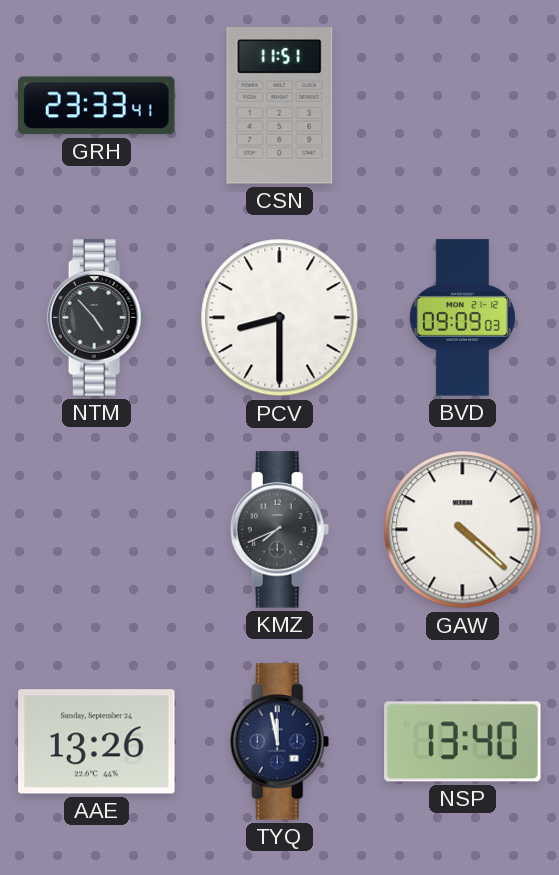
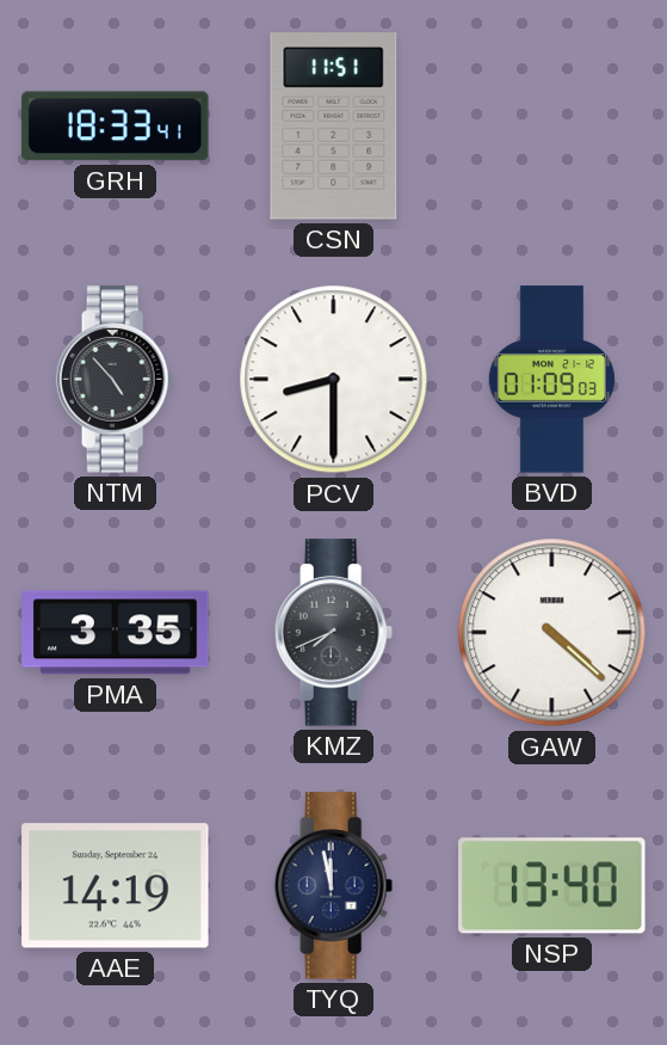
GRH: 23:33 -> 18:33 (116, 127)
BVD: 09:09 -> 01:09 (551, 380)
PMA: none -> 3:35 (116, 633)
AAE: 13:26 -> 14:19 (116, 886)
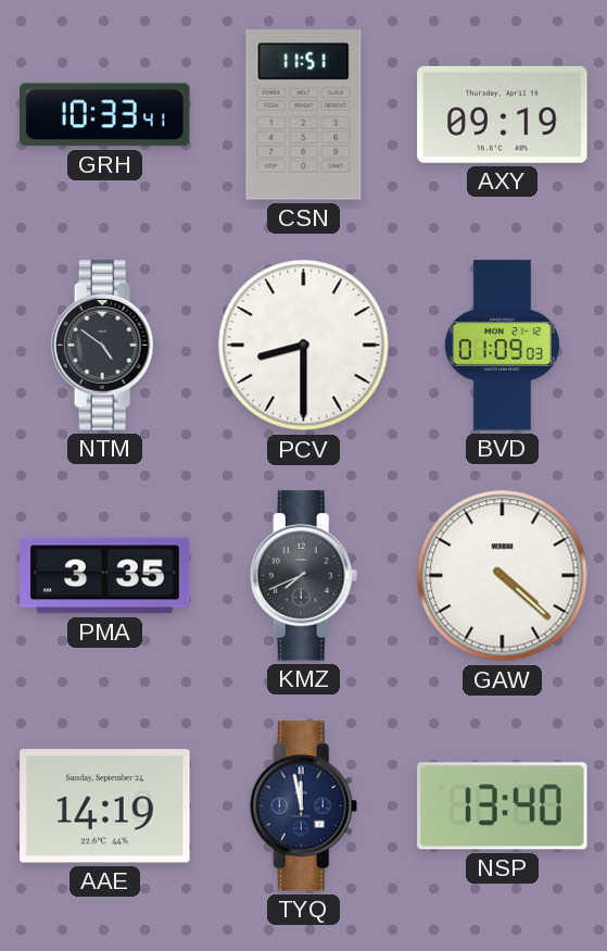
GRH: 18:33 -> 10:33 (105, 115)
AXY: none -> 09:19 (503, 114)
NTM: 4:53 -> 4:51 (105, 346)
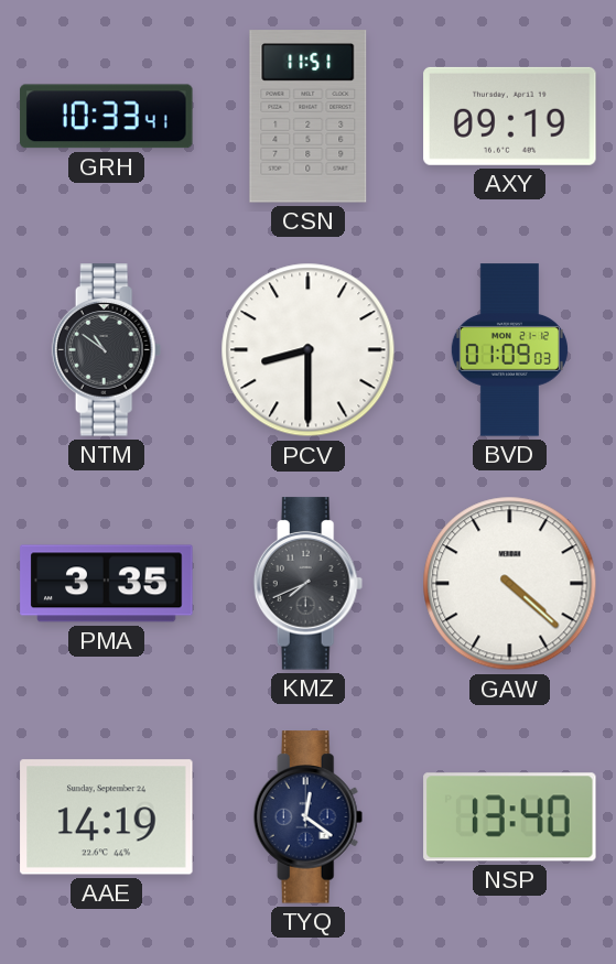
NTM: 4:51 -> 10:51 (107, 350)
TYQ: 11:58 -> 12:21 (309, 817)
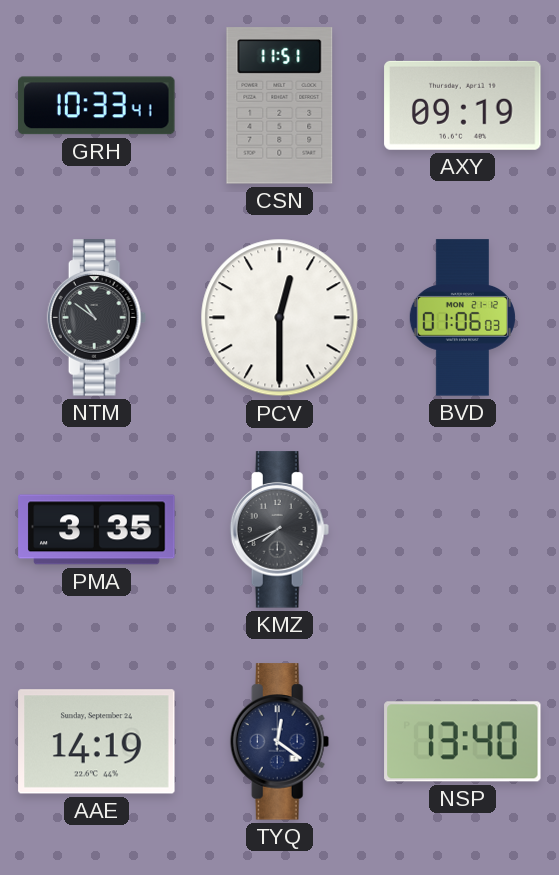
PCV: 8:30 -> 12:30 (280, 318)
BVD: 01:09 -> 01:06 (462, 318)
GAW: 4:22 -> none (510, 584)
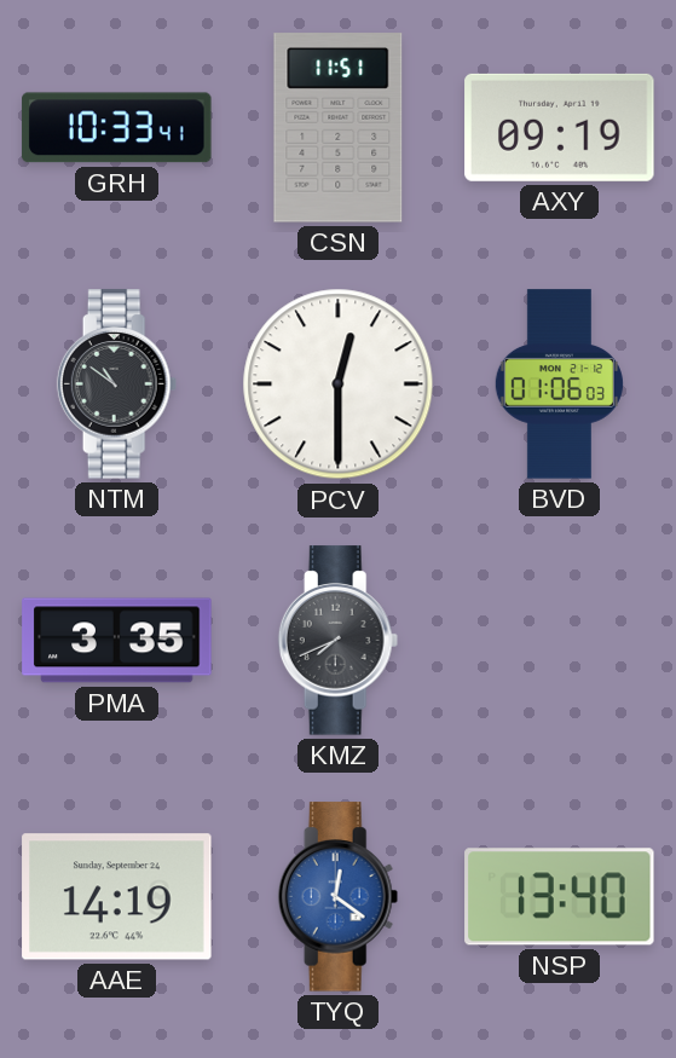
TYQ dial: navy -> blue (339, 897)
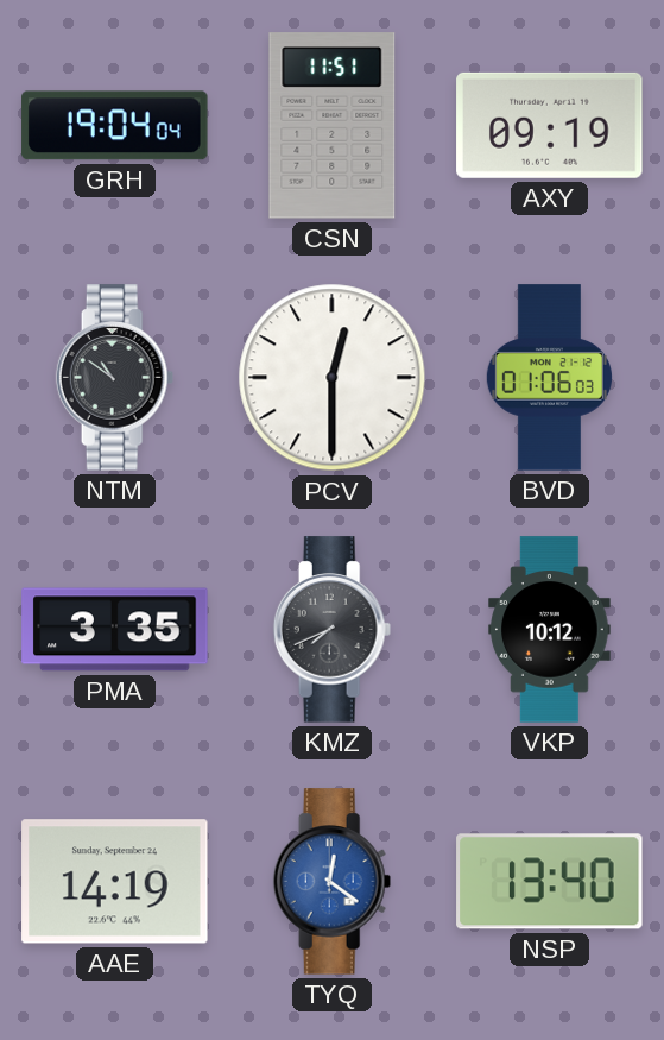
GRH: 10:33 -> 19:04 (115, 126)
VKP: none -> 10:12 (550, 630)
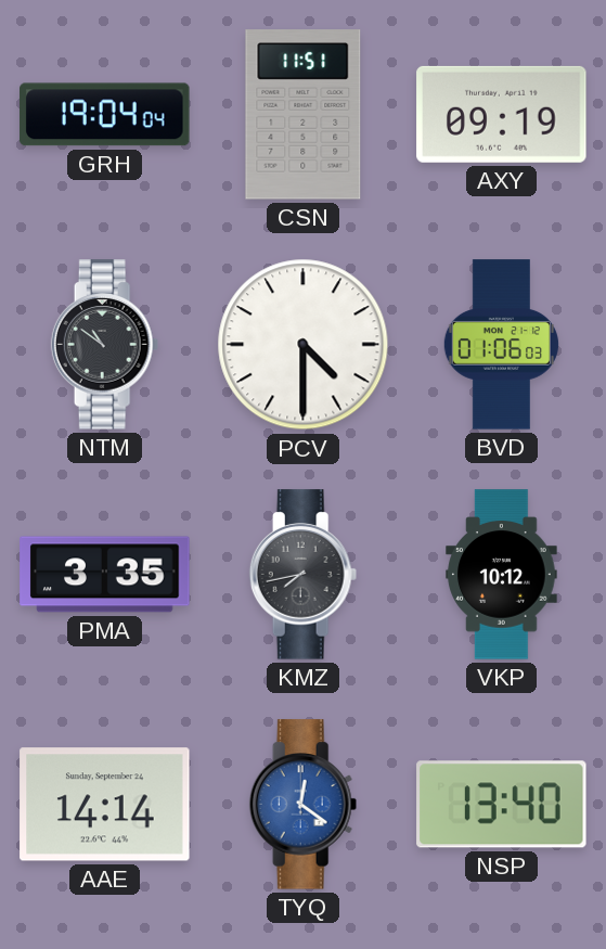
PCV: 12:30 -> 4:30 (304, 345)
KMZ: 7:41 -> 7:43 (304, 575)
AAE: 14:19 -> 14:14 (105, 805)
